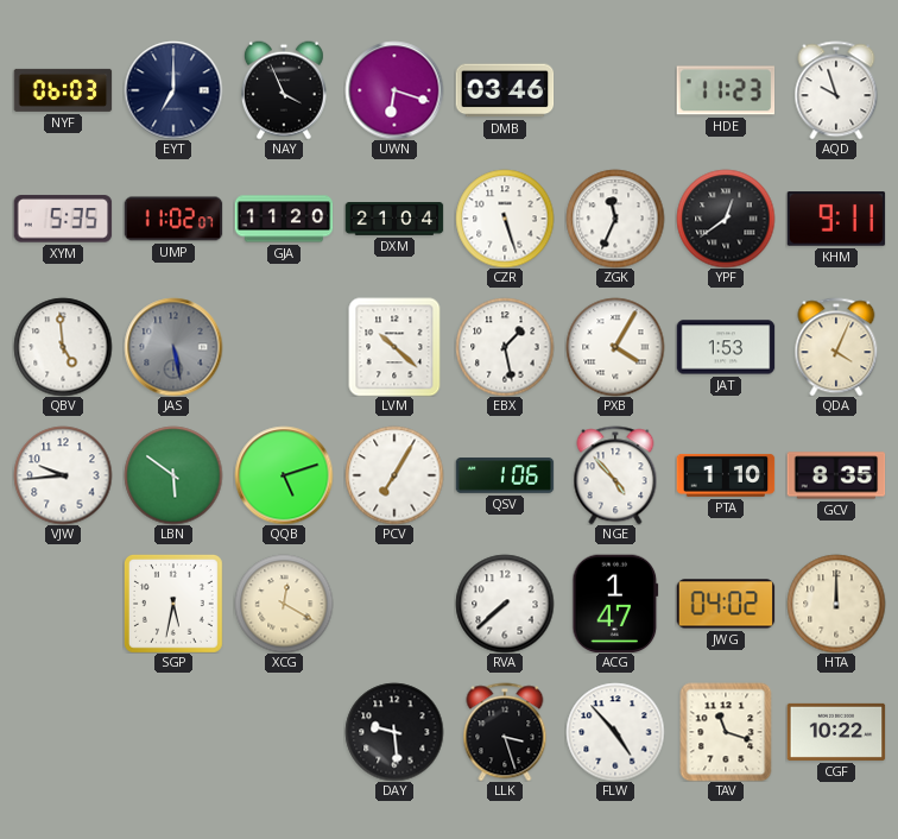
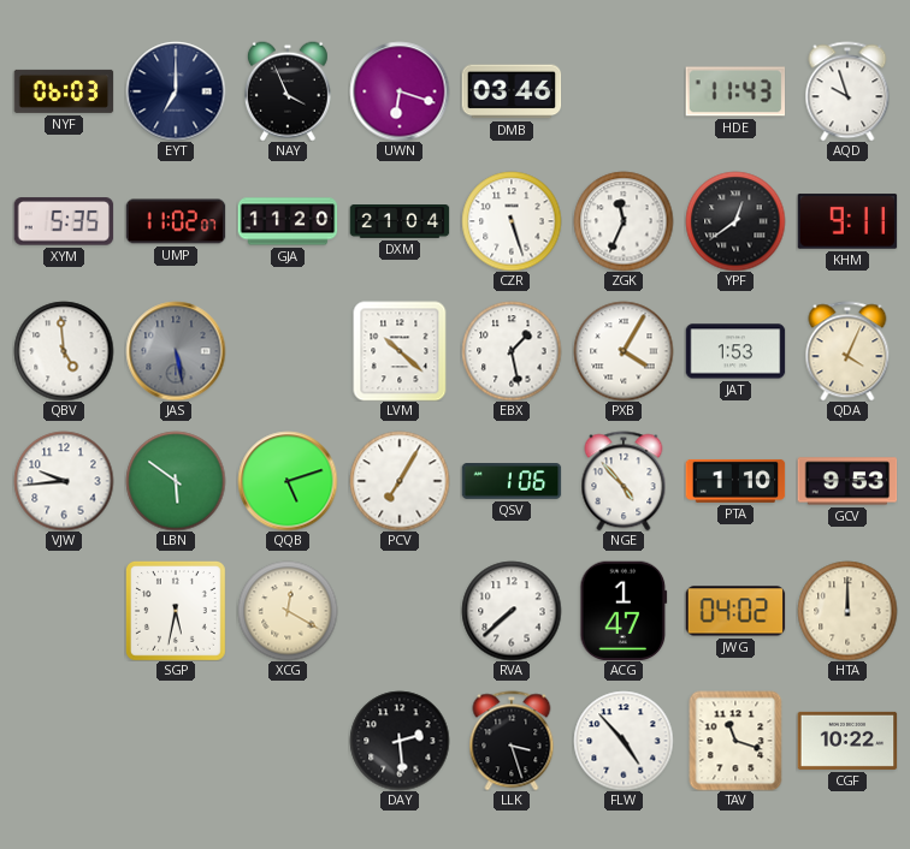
HDE: 11:23 -> 11:43 (735, 91)
GCV: 8:35 -> 9:53 (847, 481)
DAY: 9:29 -> 2:29 (400, 741)
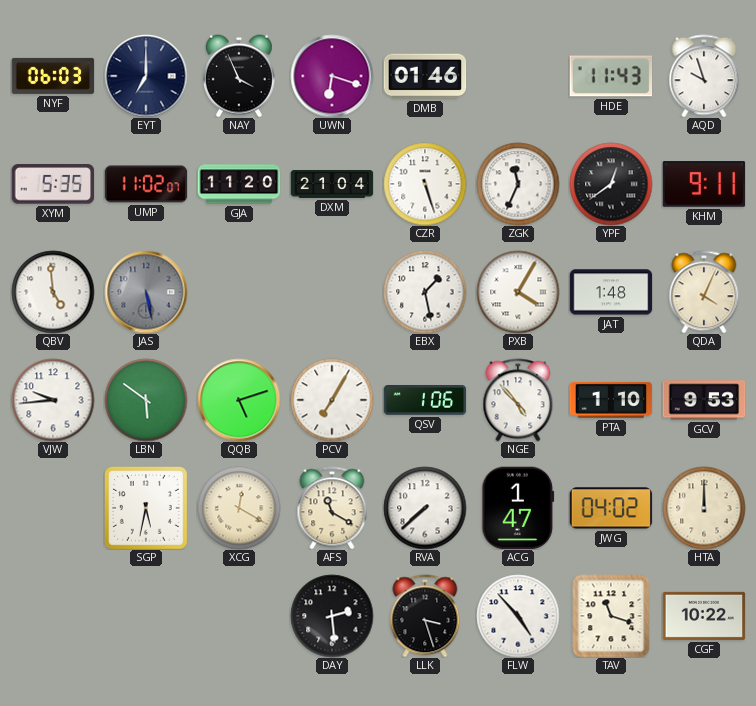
DMB: 03:46 -> 01:46 (425, 76)
LVM: 10:22 -> none (400, 351)
JAT: 1:53 -> 1:48 (611, 292)
AFS: none -> 11:20 (332, 508)
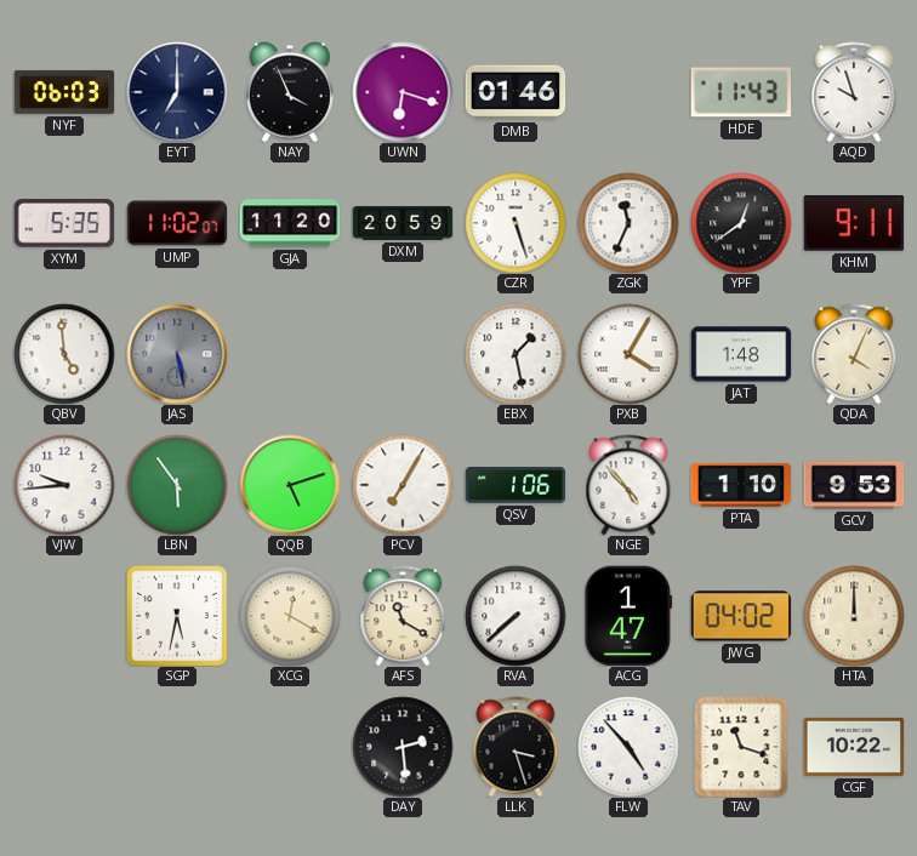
DXM: 21:04 -> 20:59 (403, 224)
LBN: 5:51 -> 5:54 (177, 485)
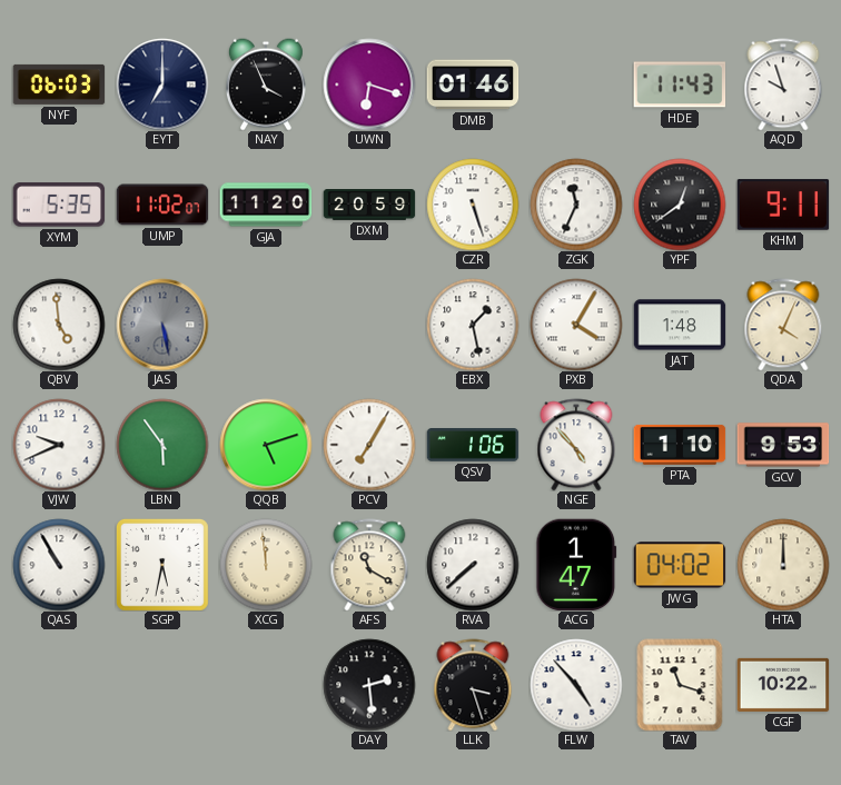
VJW: 9:44 -> 9:41 (59, 445)
QAS: none -> 10:55 (59, 565)
XCG: 12:20 -> 11:59 (266, 565)
